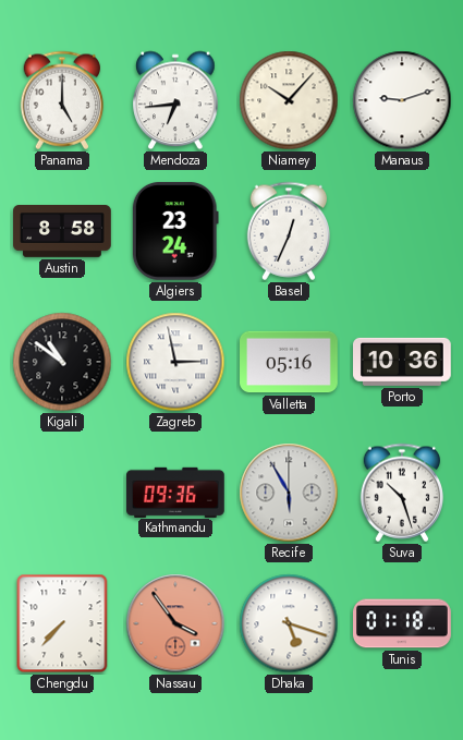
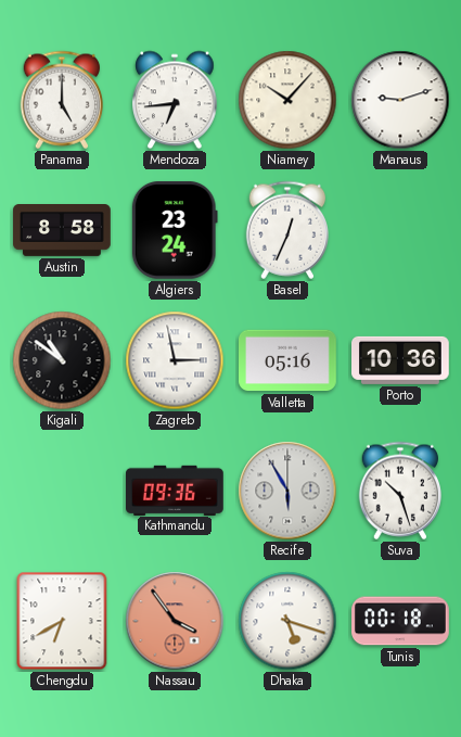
Chengdu: 7:37 -> 6:40 (62, 621)
Tunis: 01:18 -> 00:18 (401, 621)
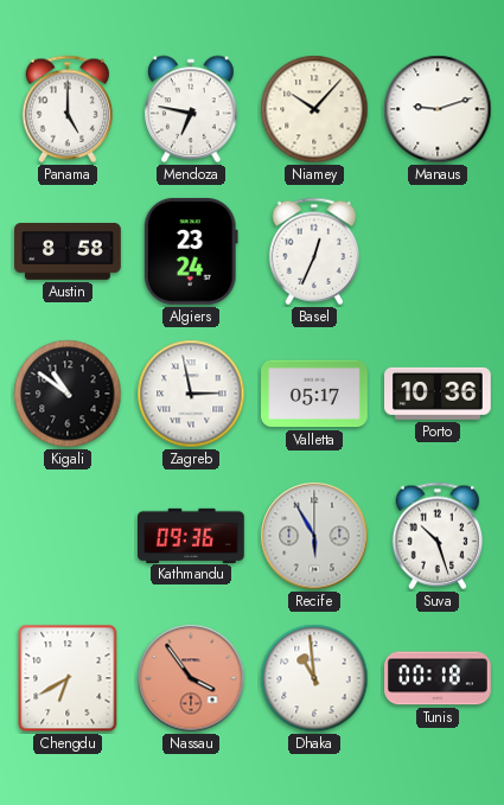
Mendoza: 6:44 -> 6:47 (191, 109)
Valletta: 05:16 -> 05:17 (315, 394)
Dhaka: 5:18 -> 10:59 (314, 678)
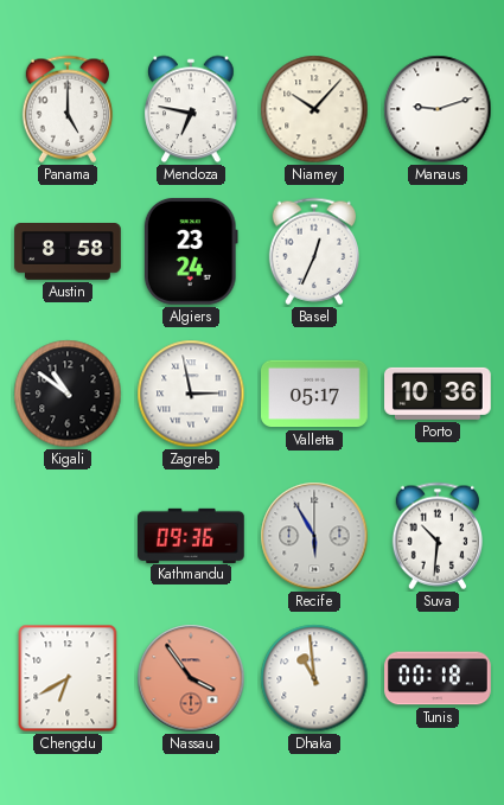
Suva: 10:27 -> 10:31 (436, 536)
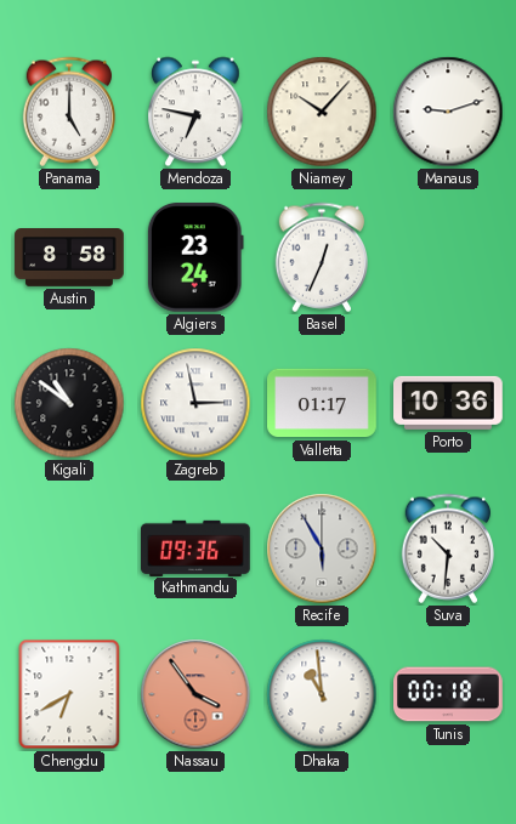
Valletta: 05:17 -> 01:17 (323, 403)
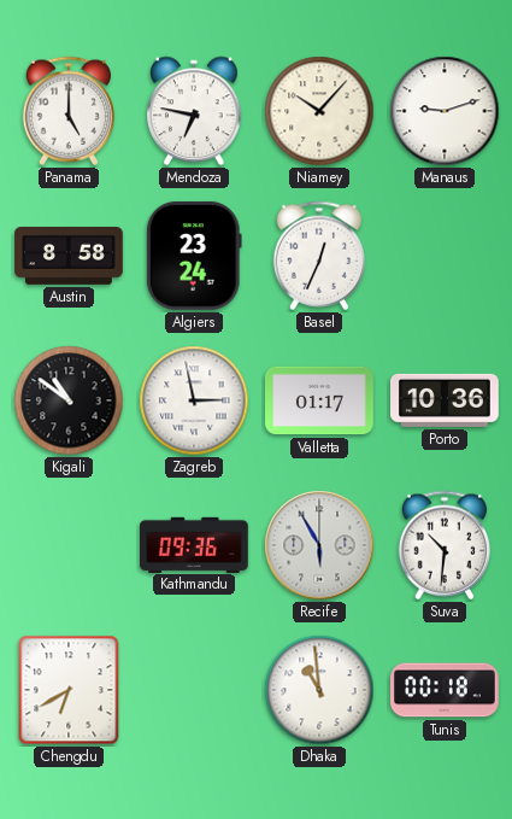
Nassau: 3:54 -> none (195, 694)
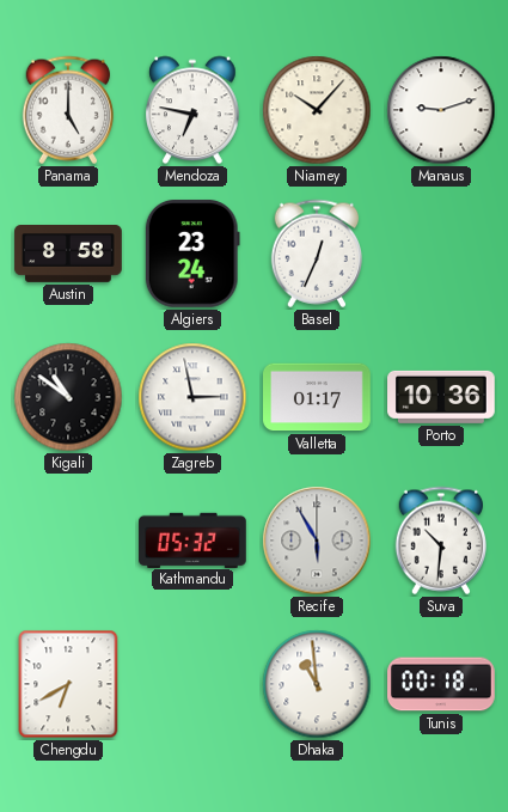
Kathmandu: 09:36 -> 05:32 (194, 539)
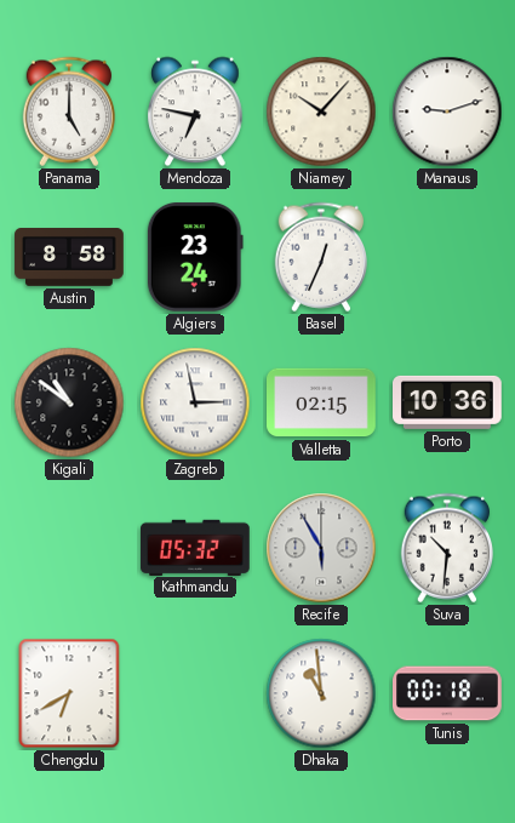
Valletta: 01:17 -> 02:15 (322, 402)
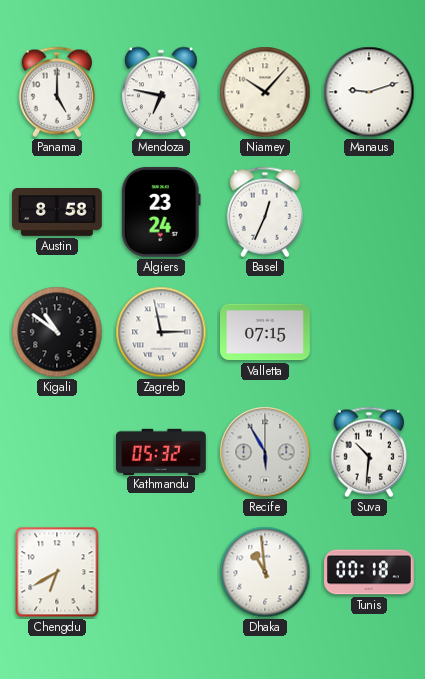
Valletta: 02:15 -> 07:15 (266, 332)
Porto: 10:36 -> none (448, 402)
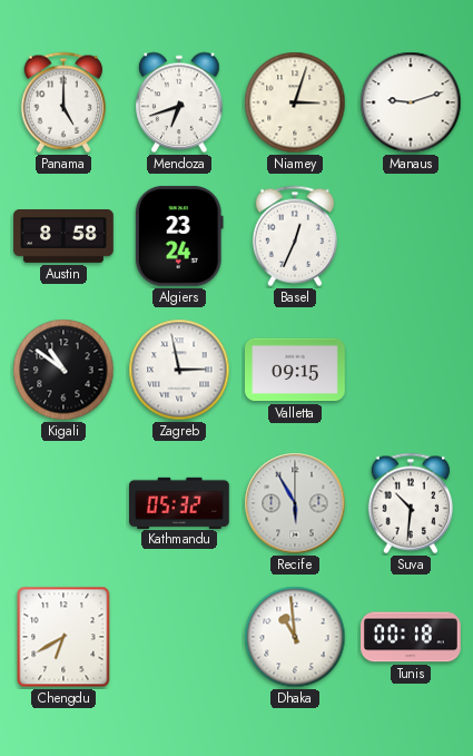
Mendoza: 6:47 -> 6:42 (179, 102)
Niamey: 10:07 -> 3:03 (295, 102)
Valletta: 07:15 -> 09:15 (296, 370)
